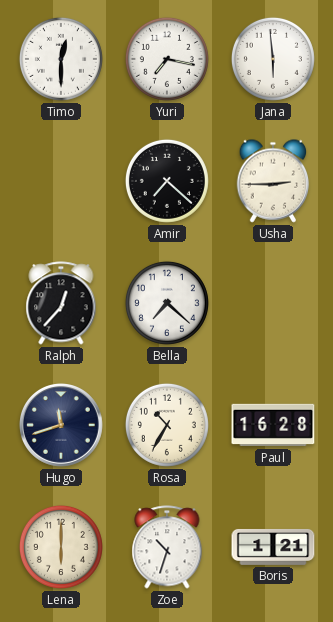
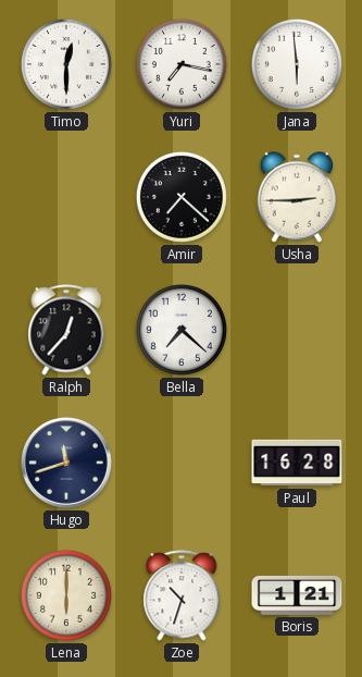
Rosa: 10:35 -> none (167, 425)
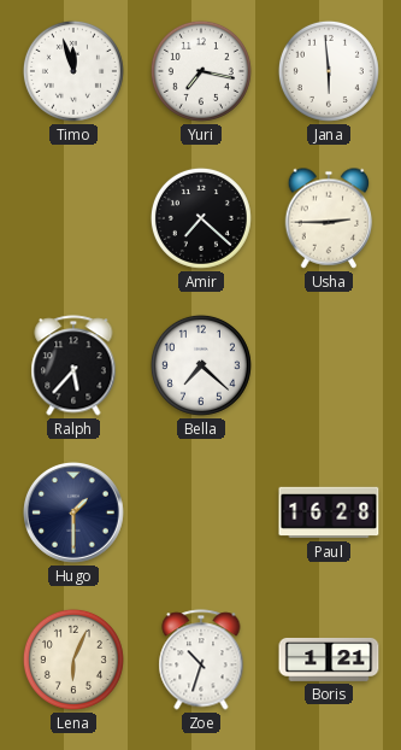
Timo: 12:30 -> 11:57 (73, 71)
Ralph: 12:37 -> 5:37 (73, 365)
Hugo: 11:42 -> 1:30 (75, 514)
Lena: 6:00 -> 6:04 (73, 660)
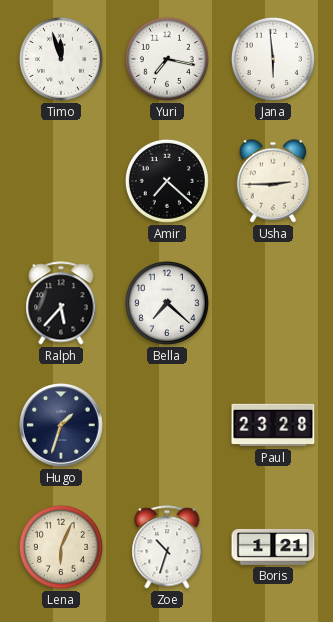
Hugo: 1:30 -> 1:33 (62, 426)
Paul: 16:28 -> 23:28 (273, 425)
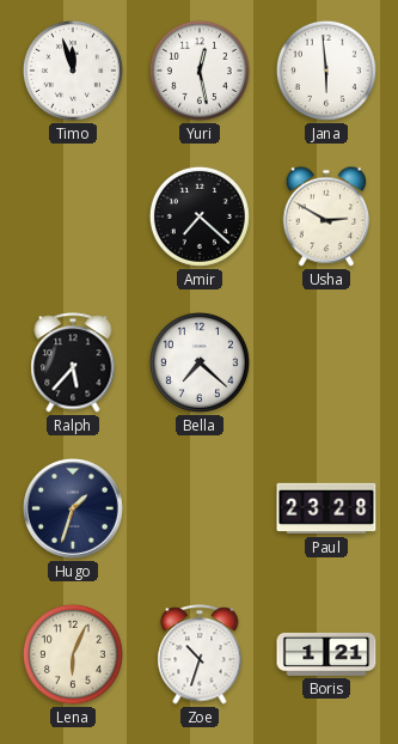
Yuri: 7:17 -> 12:28 (200, 71)
Usha: 2:45 -> 2:50 (326, 217)
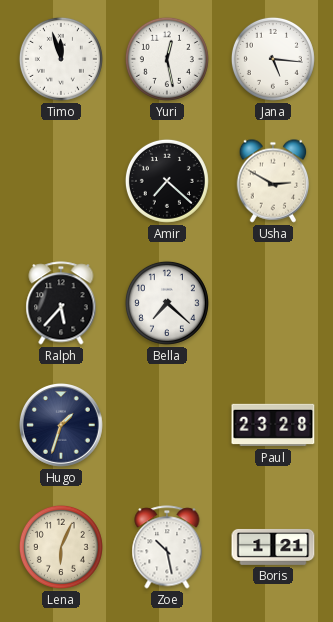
Jana: 5:59 -> 5:16 (273, 59)
Zoe: 10:33 -> 10:28 (167, 547)
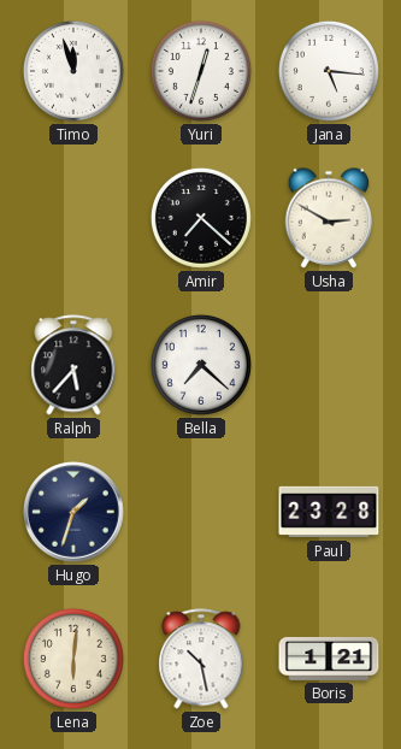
Yuri: 12:28 -> 12:33 (201, 71)
Lena: 6:04 -> 6:01 (73, 659)
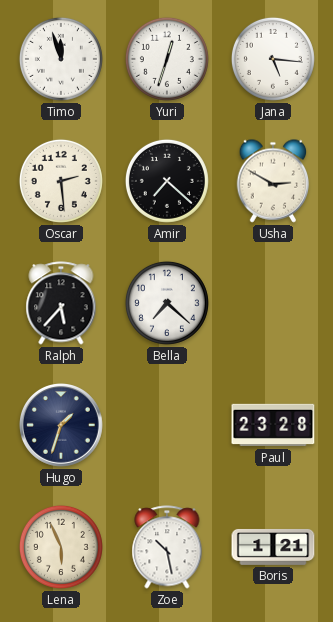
Oscar: none -> 2:29 (61, 181)
Lena: 6:01 -> 5:56 (61, 547)
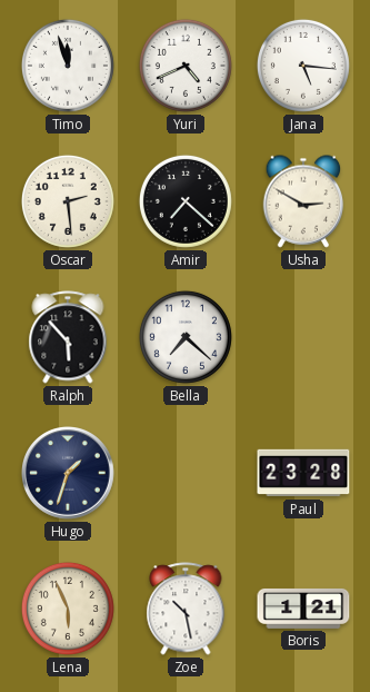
Yuri: 12:33 -> 4:41 (186, 66)
Ralph: 5:37 -> 5:53 (68, 337)
